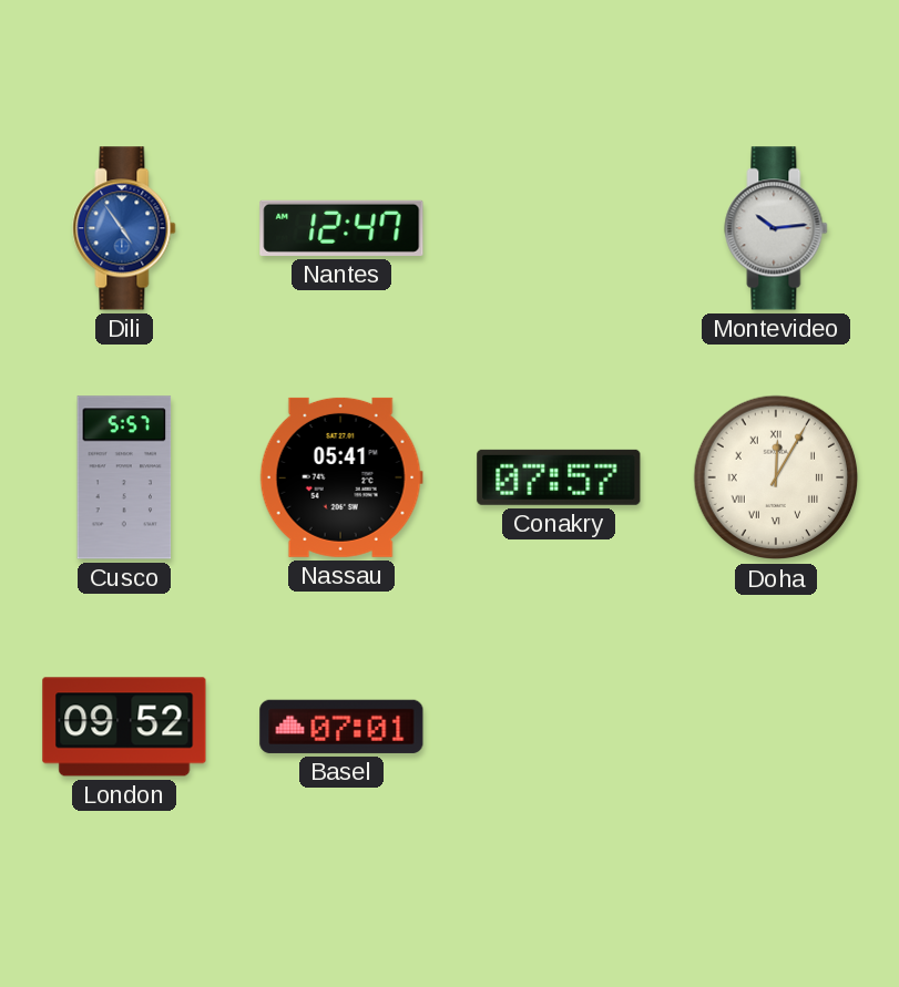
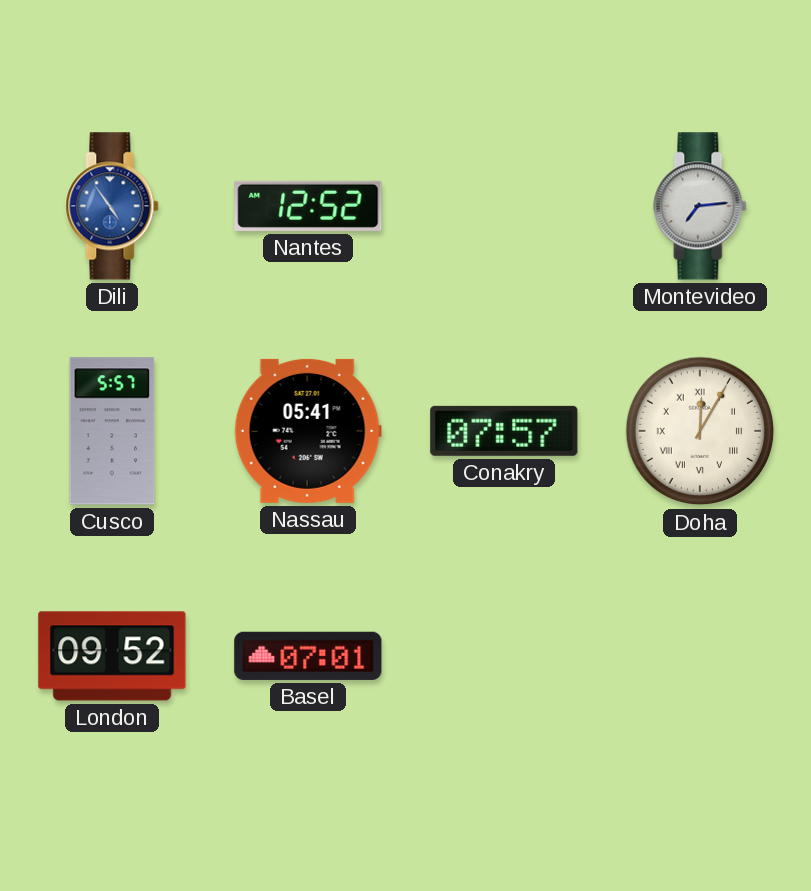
Nantes: 12:47 -> 12:52 (308, 206)
Montevideo: 10:14 -> 7:14 (700, 206)
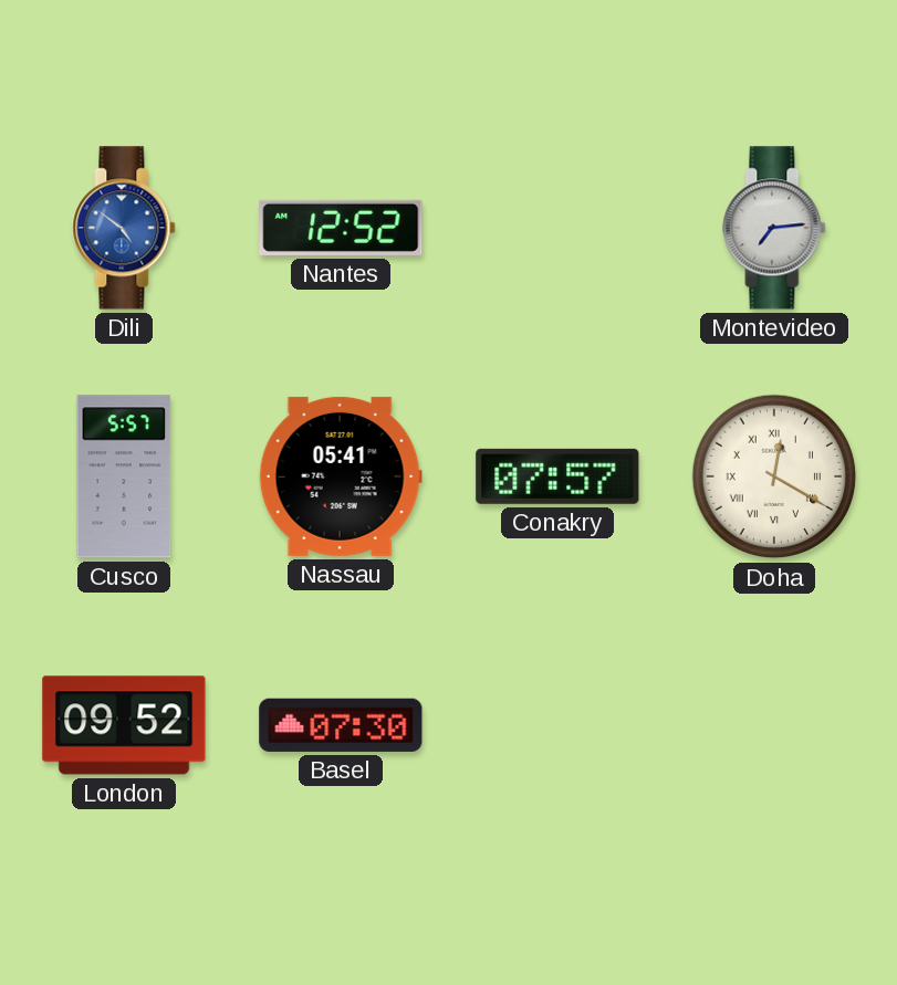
Dili: 4:54 -> 4:51 (124, 228)
Doha: 12:05 -> 12:20 (774, 476)
Basel: 07:01 -> 07:30 (341, 725)
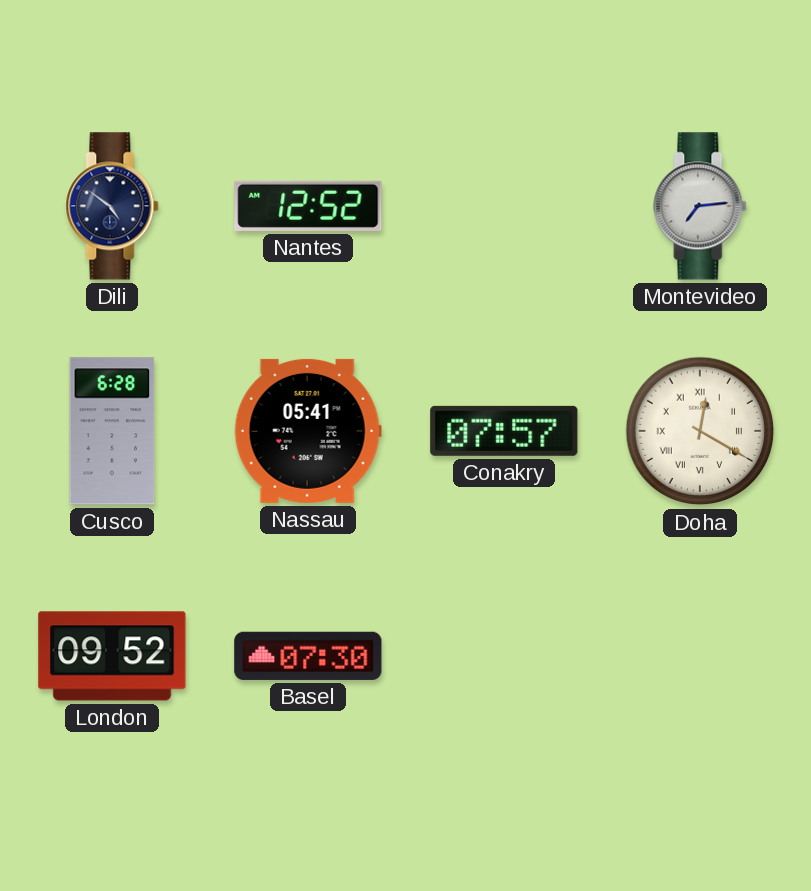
Dili dial: blue -> navy (112, 206)
Cusco: 5:57 -> 6:28 (112, 431)
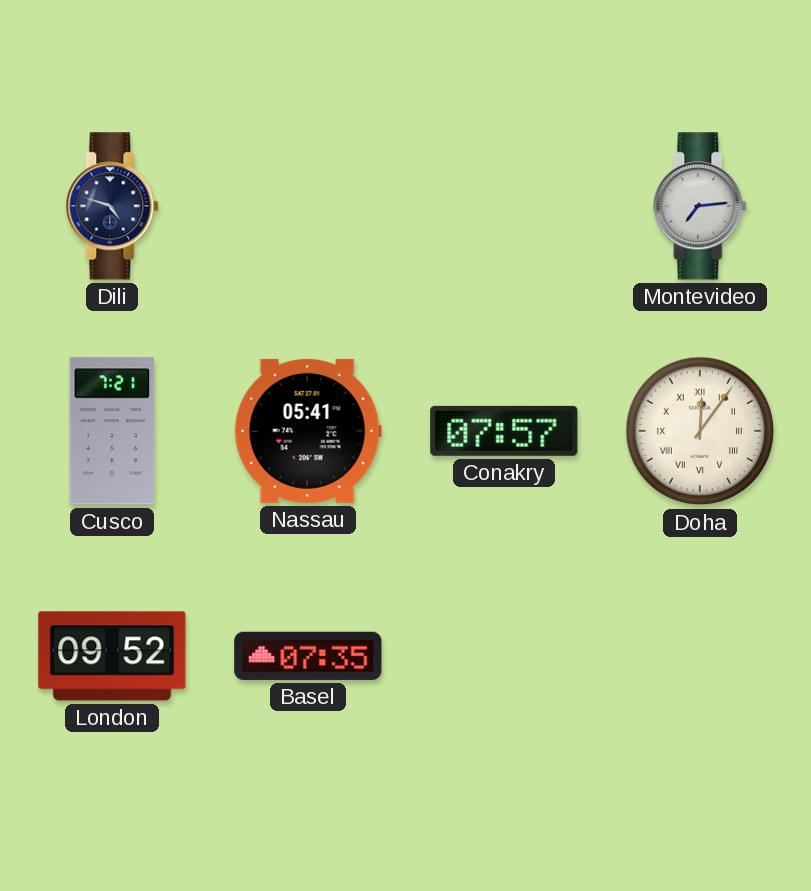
Dili: 4:51 -> 4:48 (112, 206)
Nantes: 12:52 -> none (308, 206)
Cusco: 6:28 -> 7:21 (112, 431)
Doha: 12:20 -> 12:06 (700, 431)
Basel: 07:30 -> 07:35 (308, 656)
